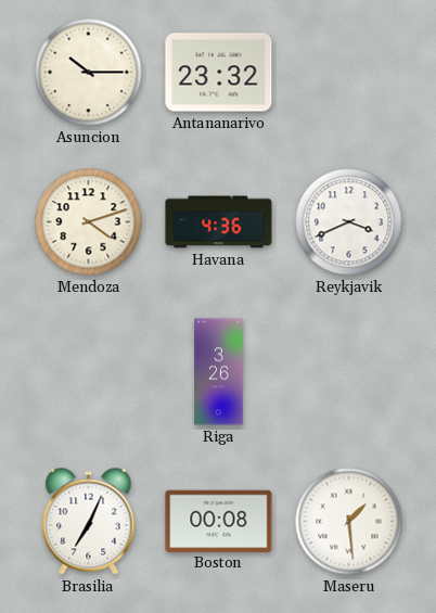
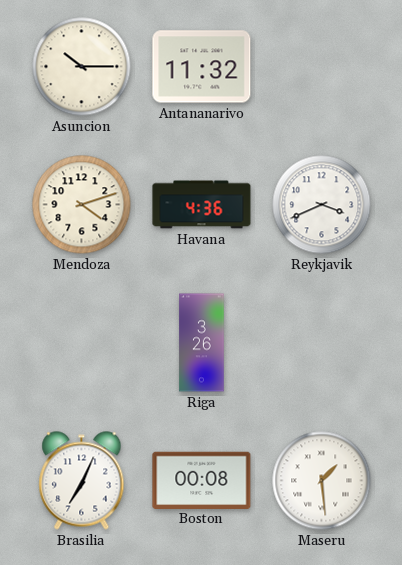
Antananarivo: 23:32 -> 11:32 (202, 67)
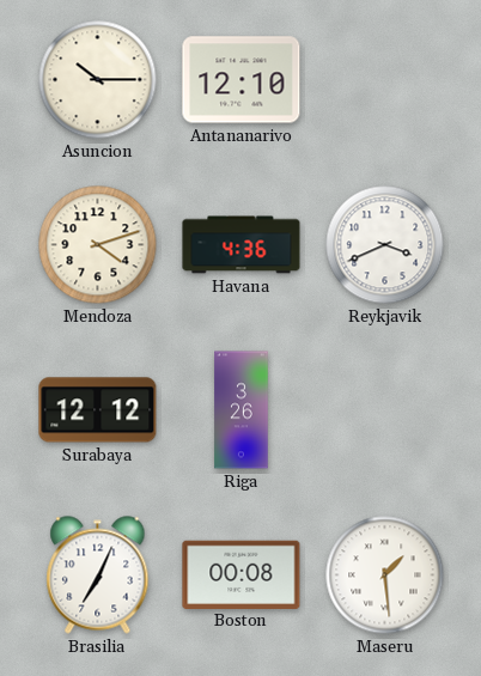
Antananarivo: 11:32 -> 12:10 (242, 80)
Surabaya: none -> 12:12 (98, 410)
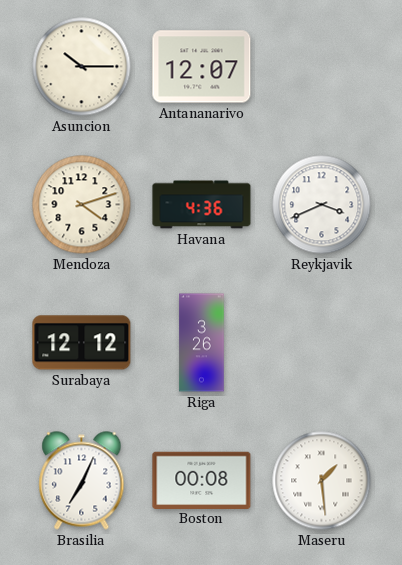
Antananarivo: 12:10 -> 12:07 (202, 67)
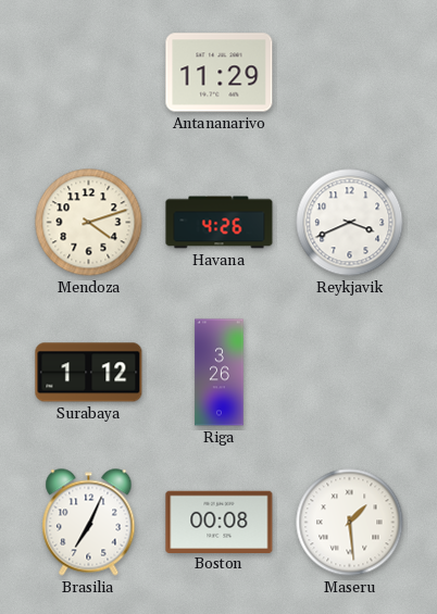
Asuncion: 10:15 -> none (82, 67)
Antananarivo: 12:07 -> 11:29 (220, 73)
Havana: 4:36 -> 4:26 (220, 223)
Surabaya: 12:12 -> 1:12 (89, 373)
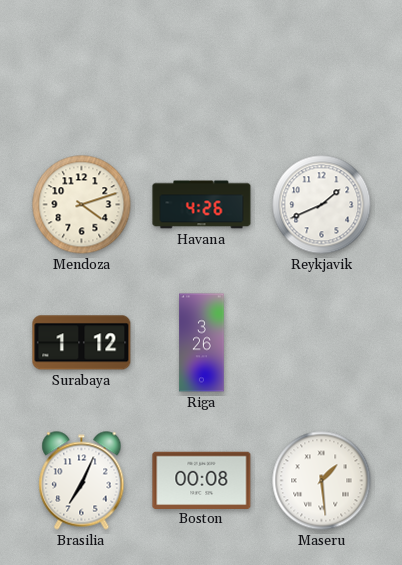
Antananarivo: 11:29 -> none (220, 73)
Reykjavik: 3:41 -> 1:41 (322, 205)
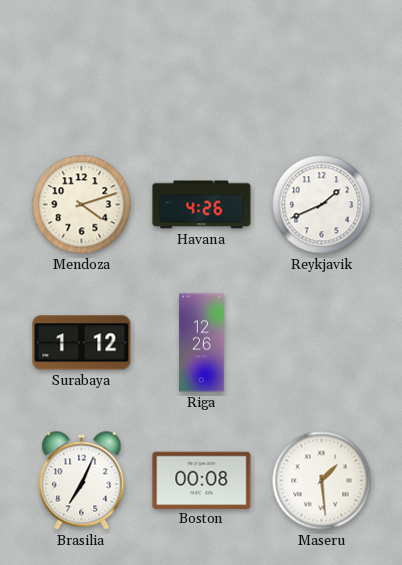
Riga: 3:26 -> 12:26 (202, 343)
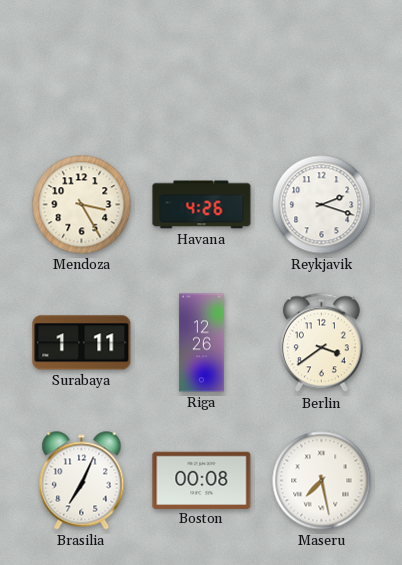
Mendoza: 4:12 -> 3:25 (82, 205)
Reykjavik: 1:41 -> 2:18 (322, 205)
Surabaya: 1:12 -> 1:11 (82, 343)
Berlin: none -> 3:39 (321, 343)
Maseru: 1:29 -> 7:28 (322, 481)
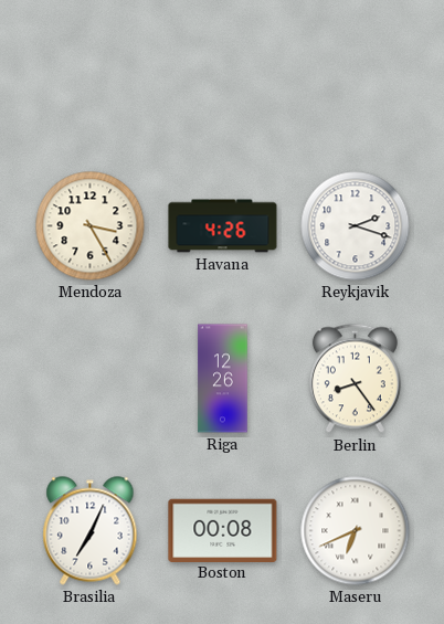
Surabaya: 1:11 -> none (82, 343)
Berlin: 3:39 -> 8:24 (355, 379)
Maseru: 7:28 -> 6:41 (356, 531)
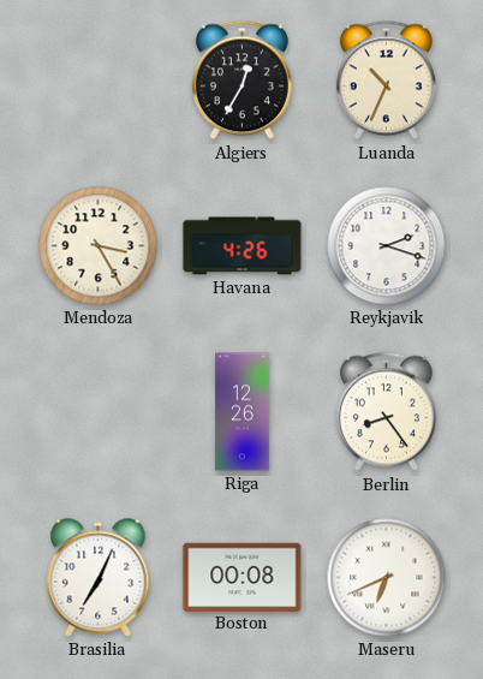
Algiers: none -> 12:35 (241, 81)
Luanda: none -> 10:34 (386, 81)
